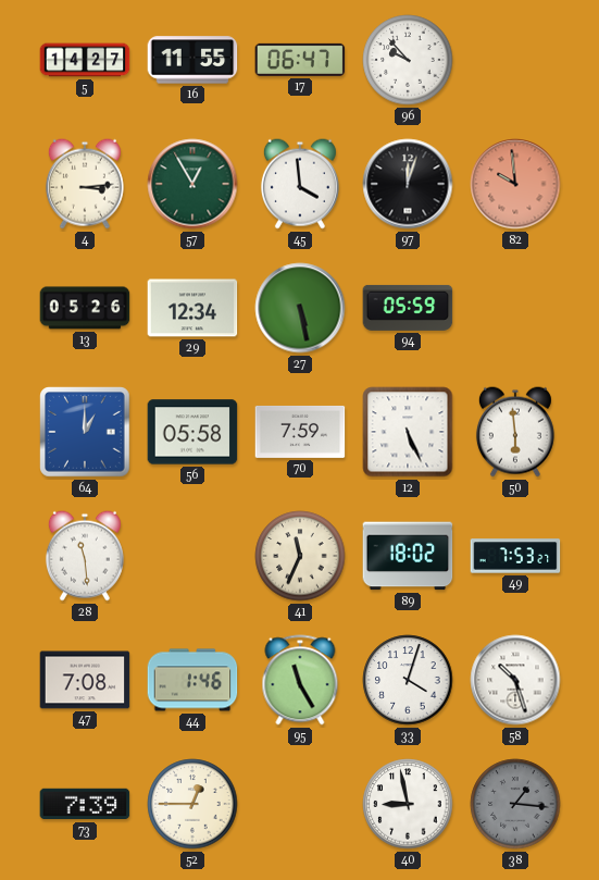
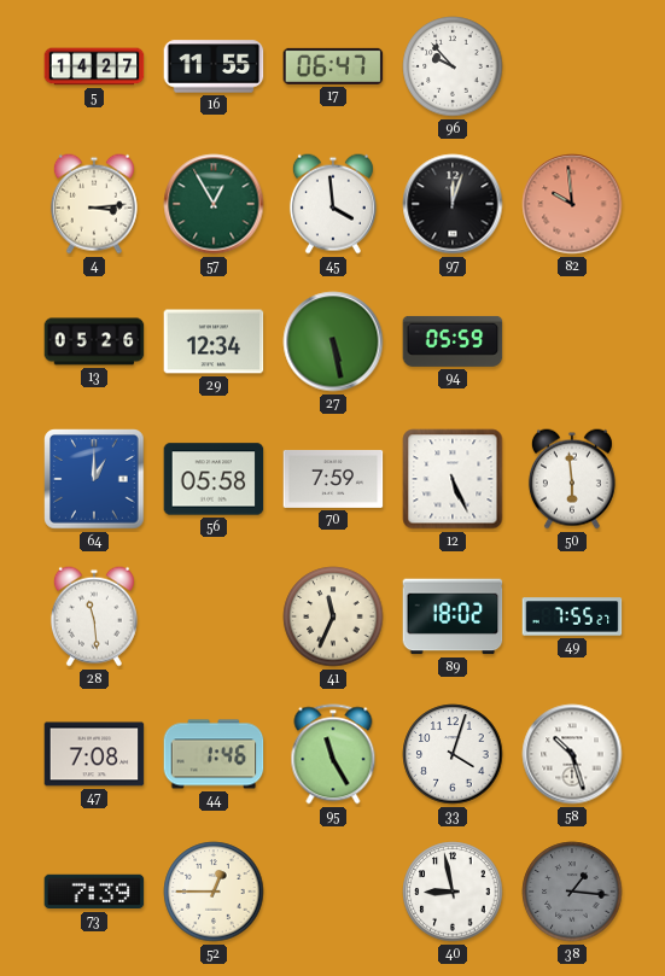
49: 7:53 -> 7:55 (572, 616)
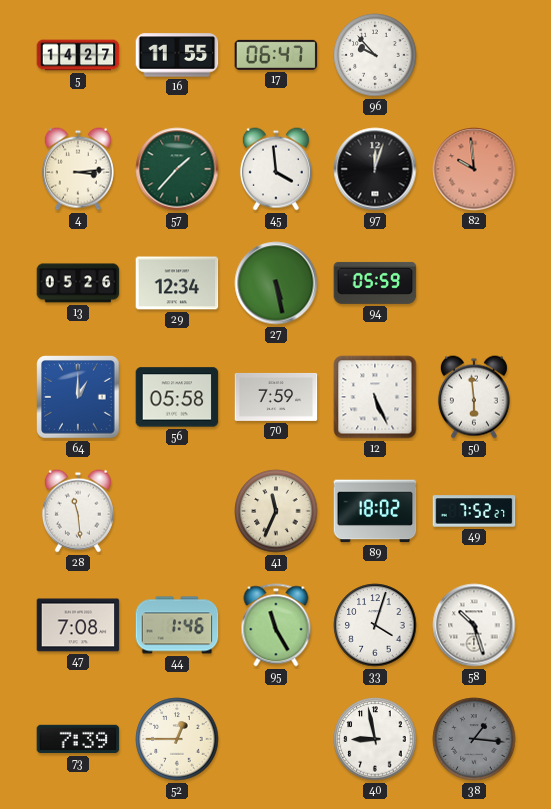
57: 12:55 -> 1:37 (177, 169)
49: 7:55 -> 7:52 (474, 511)
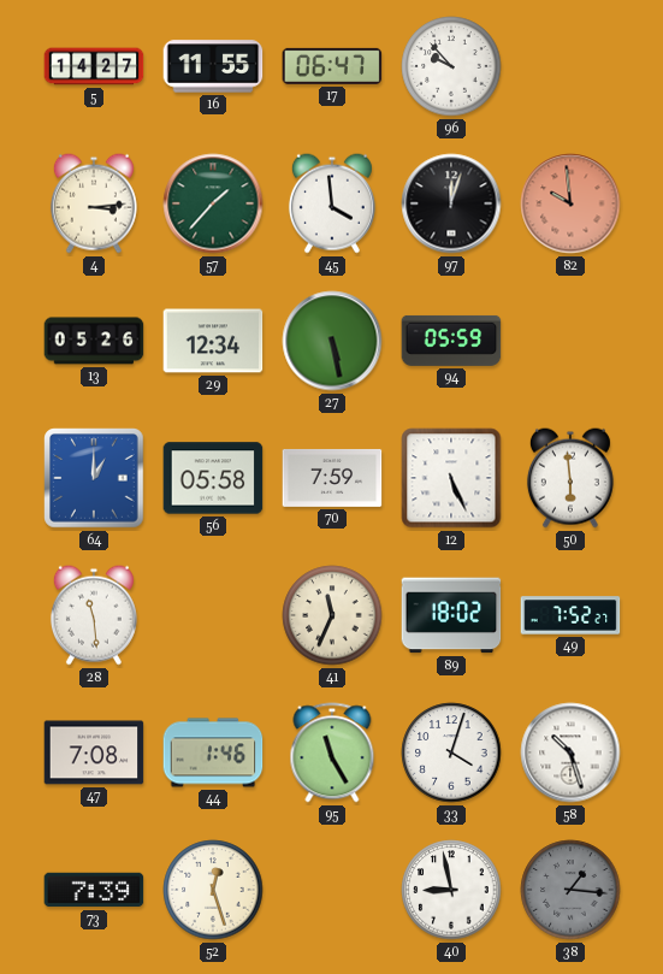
52: 12:45 -> 12:27 (213, 890)
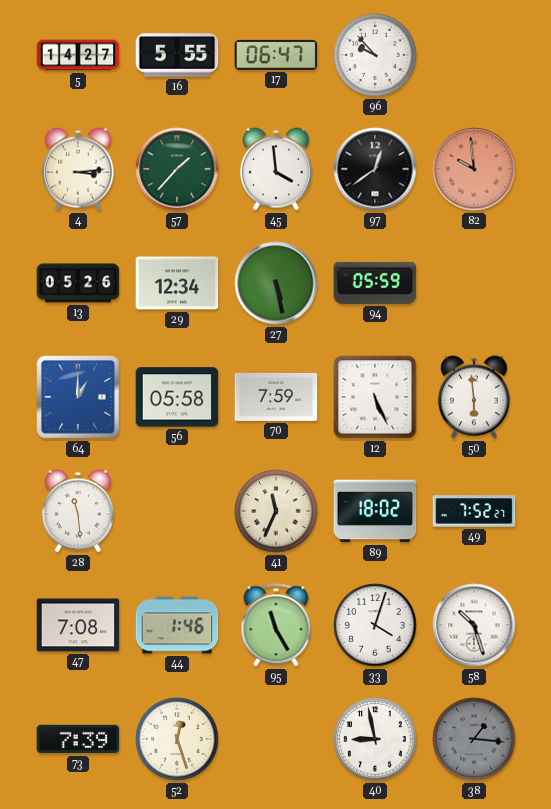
16: 11:55 -> 5:55 (177, 55)
97: 12:03 -> 12:39 (375, 169)
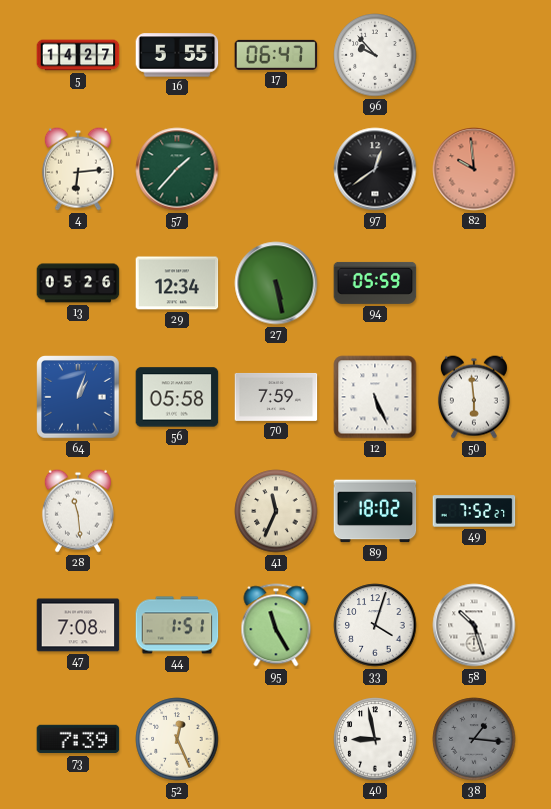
4: 3:14 -> 6:14 (78, 169)
45: 3:59 -> none (276, 169)
64: 1:00 -> 1:03 (78, 397)
44: 1:46 -> 1:51 (177, 625)
52: 12:27 -> 12:26 (177, 739)
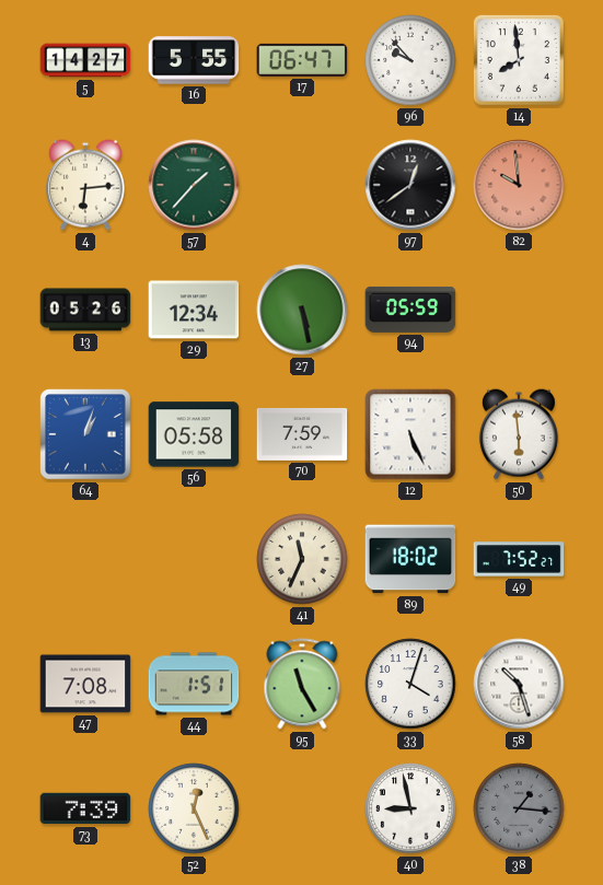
14: none -> 7:59 (519, 60)
28: 11:29 -> none (78, 511)
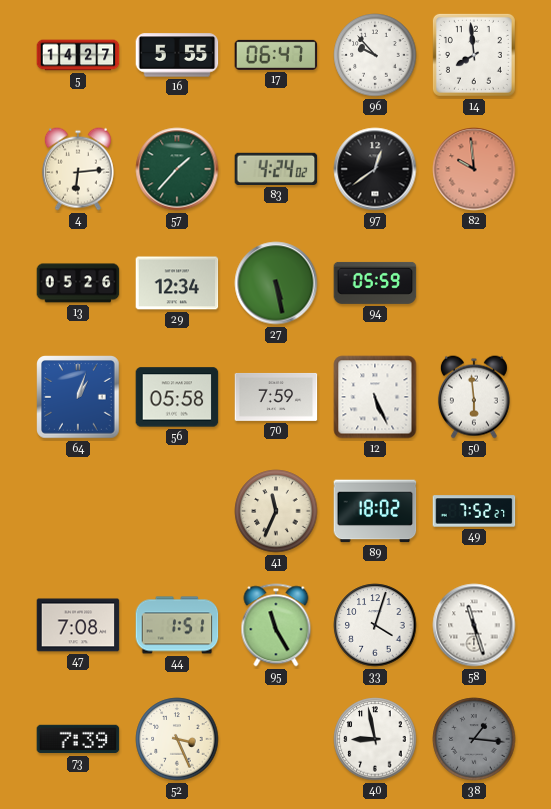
83: none -> 4:24 (276, 169)
58: 10:27 -> 11:27 (474, 625)
52: 12:26 -> 3:26 (177, 739)
